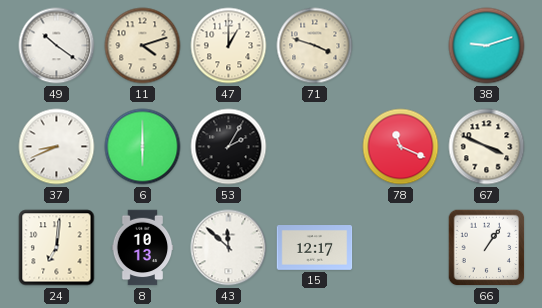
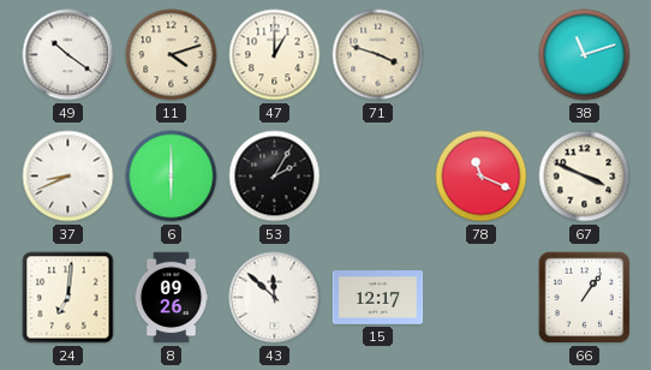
38: 9:12 -> 11:12 (585, 55)
8: 10:13 -> 09:26 (172, 298)
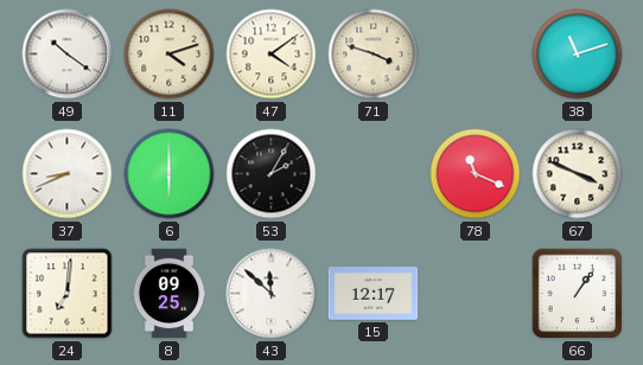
47: 1:00 -> 4:09 (272, 55)
8: 09:26 -> 09:25 (170, 294)
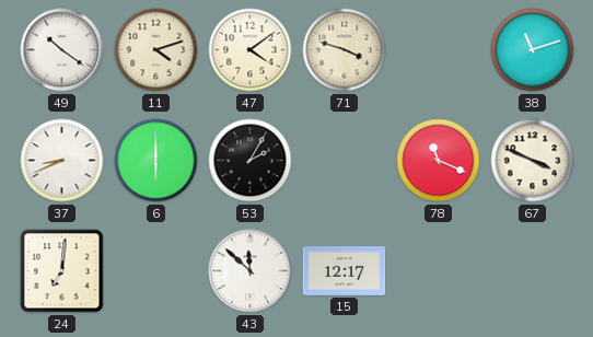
8: 09:25 -> none (170, 294)
66: 1:06 -> none (578, 294)
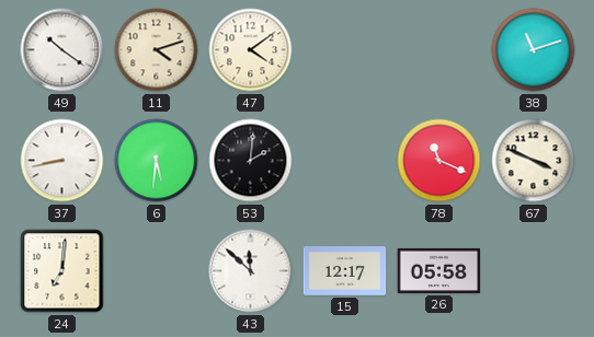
71: 3:48 -> none (345, 50)
37: 8:41 -> 8:43 (62, 161)
6: 6:00 -> 5:31 (157, 161)
53: 2:05 -> 2:01 (251, 161)
26: none -> 05:58 (439, 270)
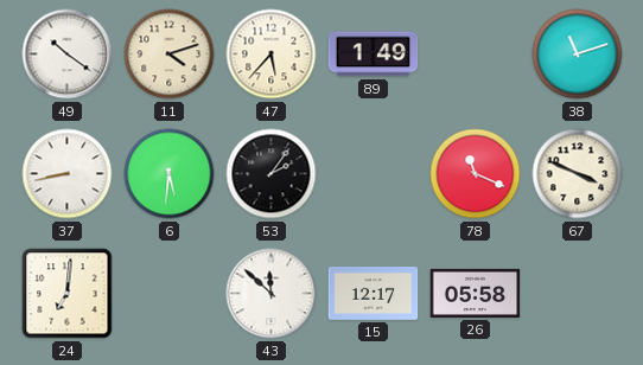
47: 4:09 -> 5:37 (272, 55)
89: none -> 1:49 (374, 55)
53: 2:01 -> 2:06 (272, 174)
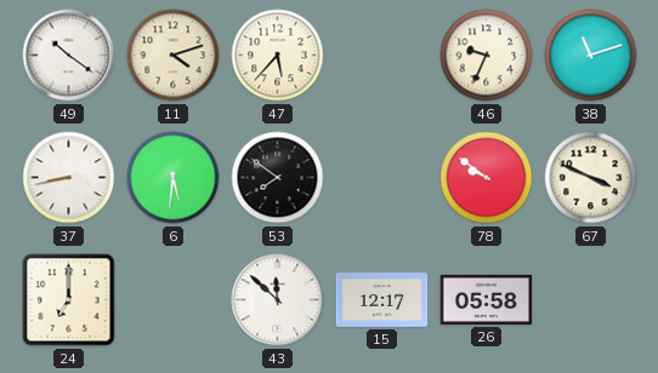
89: 1:49 -> none (374, 55)
46: none -> 9:34 (487, 56)
53: 2:06 -> 7:51 (278, 178)
78: 11:19 -> 9:51 (487, 178)
24: 7:01 -> 7:00 (69, 300)
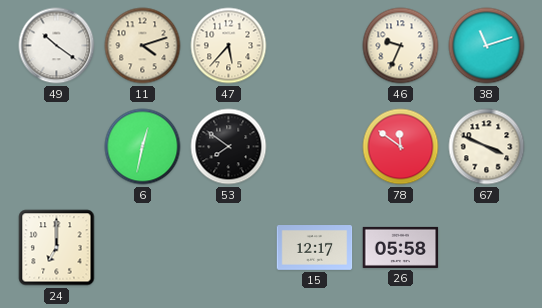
37: 8:43 -> none (69, 178)
6: 5:31 -> 12:32 (143, 147)
78: 9:51 -> 11:51 (401, 147)
43: 11:52 -> none (278, 300)
